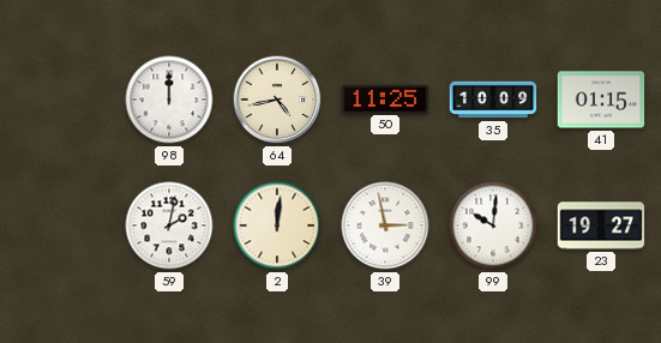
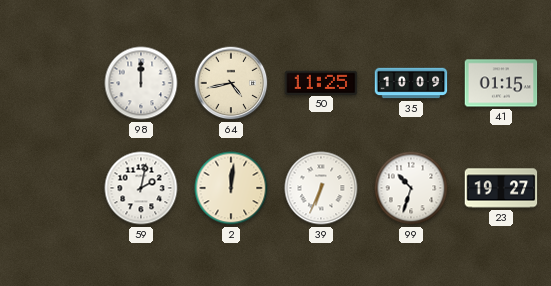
39: 2:58 -> 6:34 (321, 188)
99: 10:01 -> 10:33 (411, 188)
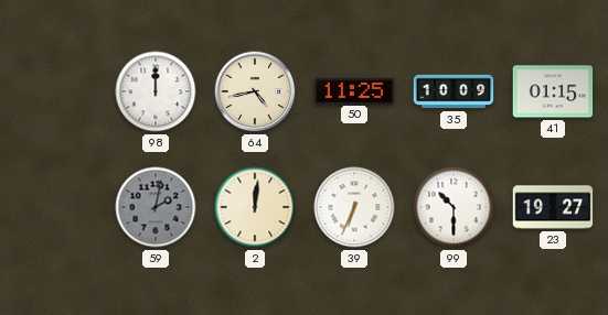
59 dial: white -> grey (156, 207)
99: 10:33 -> 10:30 (454, 207)
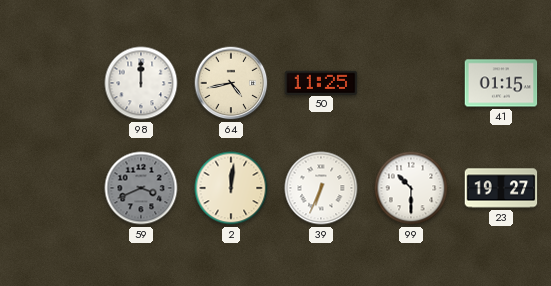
35: 10:09 -> none (454, 91)
59: 2:02 -> 3:41 (141, 188)
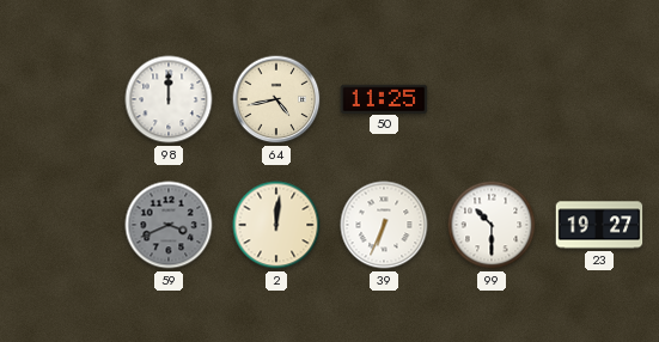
41: 01:15 -> none (501, 83)
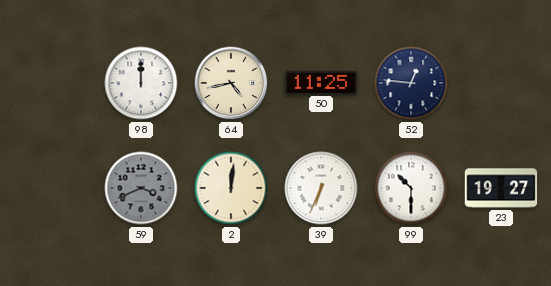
52: none -> 12:46 (411, 83)
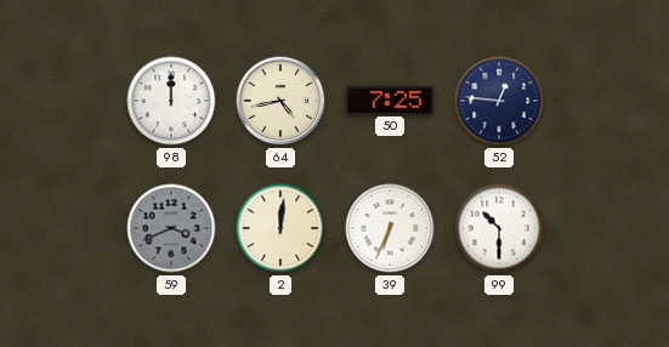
50: 11:25 -> 7:25 (390, 99)
23: 19:27 -> none (501, 188)
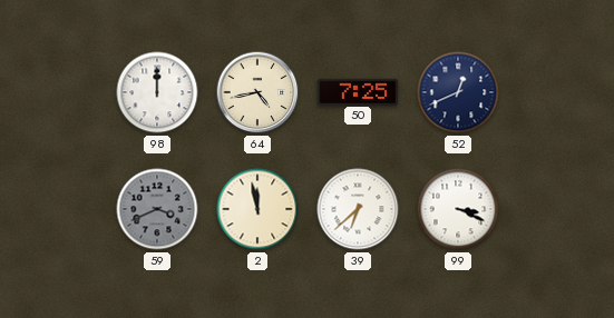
52: 12:46 -> 12:41 (458, 92)
2: 12:01 -> 11:58 (257, 209)
39: 6:34 -> 6:38 (358, 209)
99: 10:30 -> 3:19 (458, 209)
